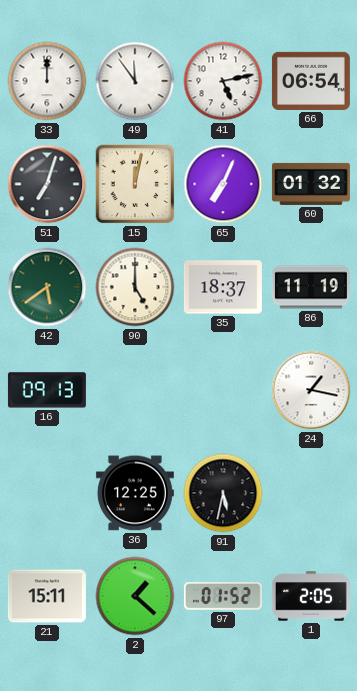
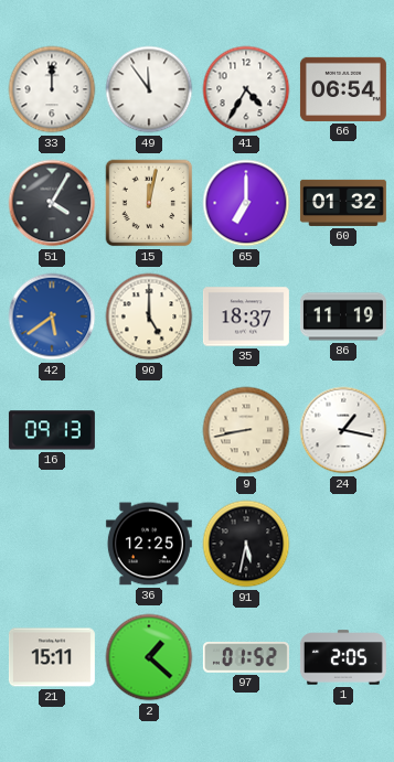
41: 5:13 -> 4:35 (246, 89)
51: 7:03 -> 4:05 (52, 203)
65: 7:04 -> 7:00 (246, 203)
42 dial: green -> blue (52, 316)
9: none -> 8:43 (246, 430)
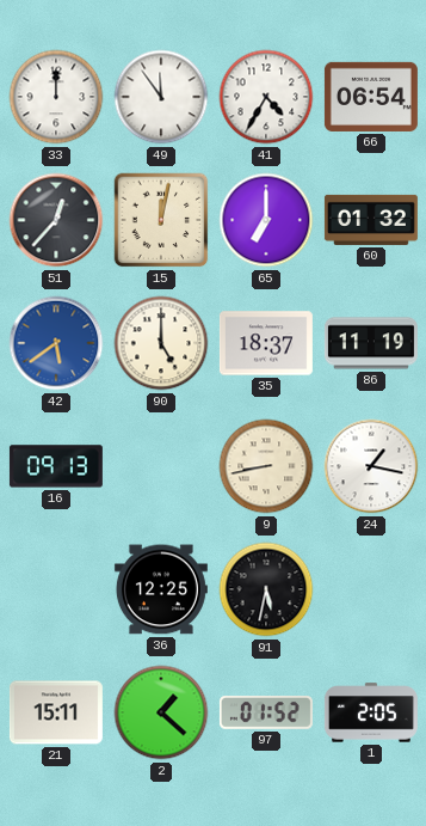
51: 4:05 -> 12:37 (56, 220)
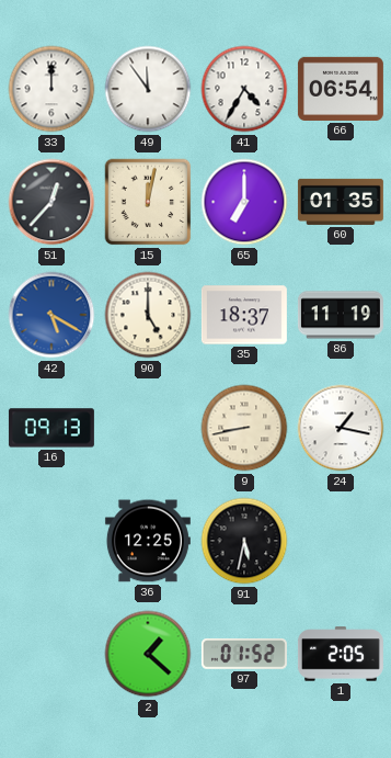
60: 01:32 -> 01:35 (341, 202)
42: 5:39 -> 5:20 (51, 315)
21: 15:11 -> none (56, 712)
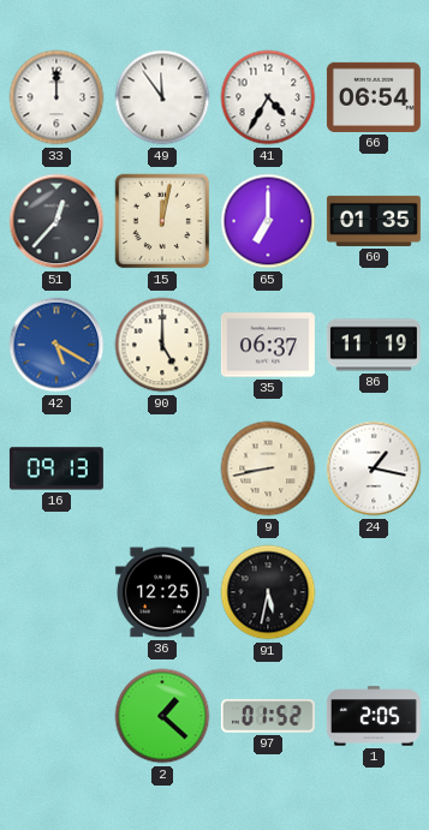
35: 18:37 -> 06:37 (268, 345)
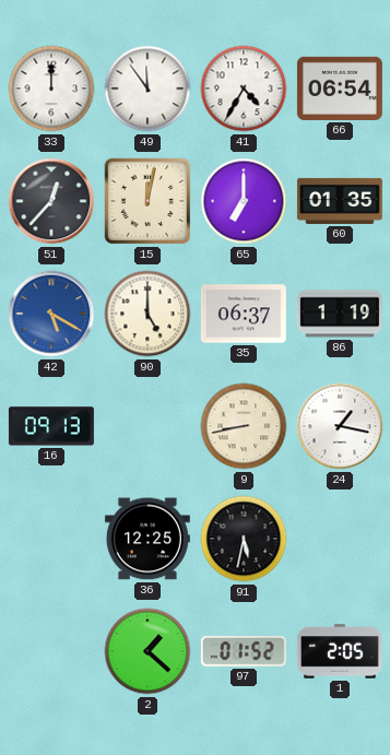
86: 11:19 -> 1:19 (340, 314)
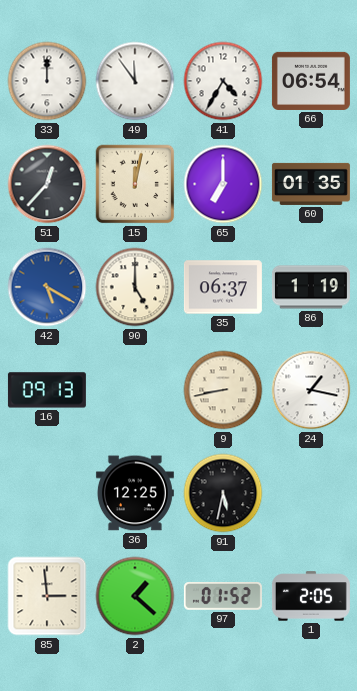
85: none -> 2:59 (47, 596)
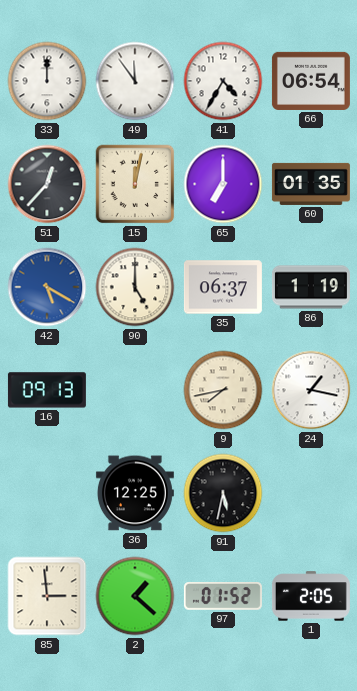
9: 8:43 -> 7:43 (223, 390)
